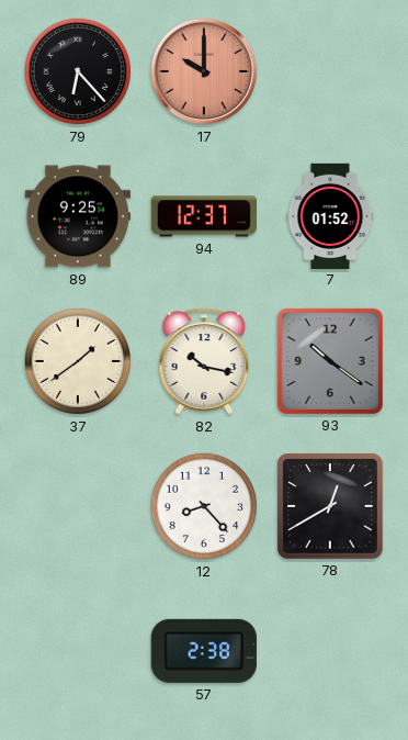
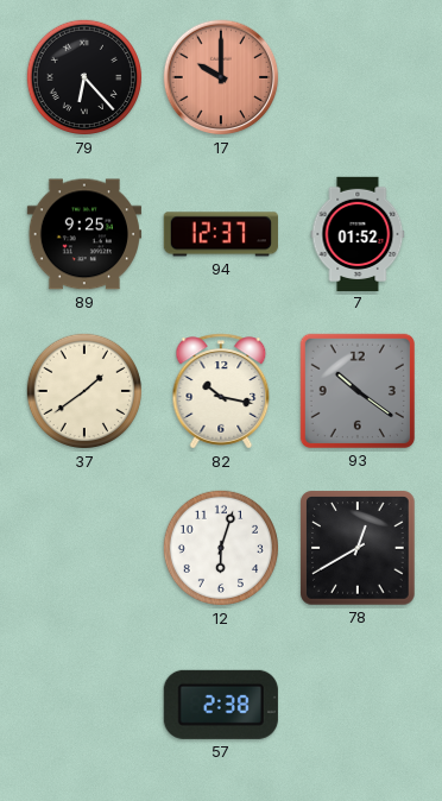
12: 8:23 -> 6:03 (221, 548)
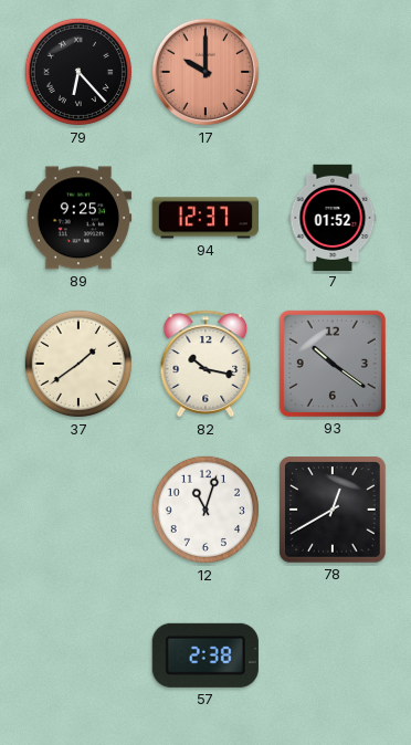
12: 6:03 -> 11:03 (205, 510)
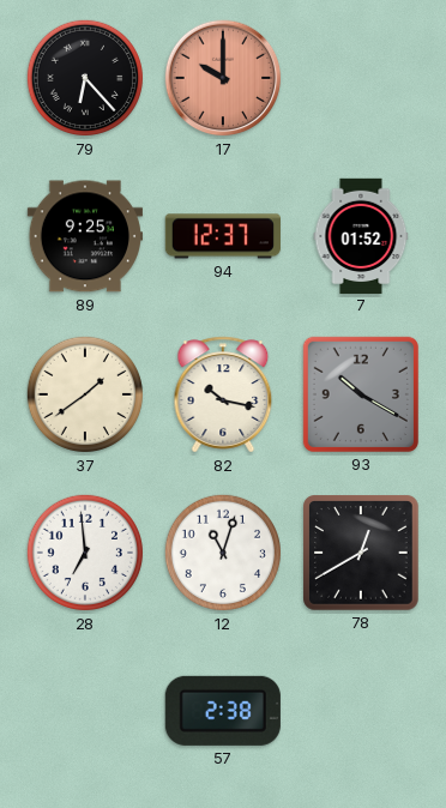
93: 10:21 -> 10:20 (361, 394)
28: none -> 6:59 (85, 553)
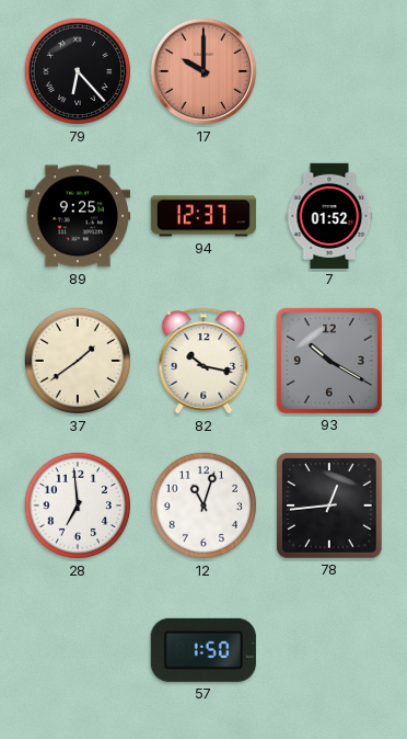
78: 12:40 -> 12:44 (329, 505)
57: 2:38 -> 1:50 (203, 650)
